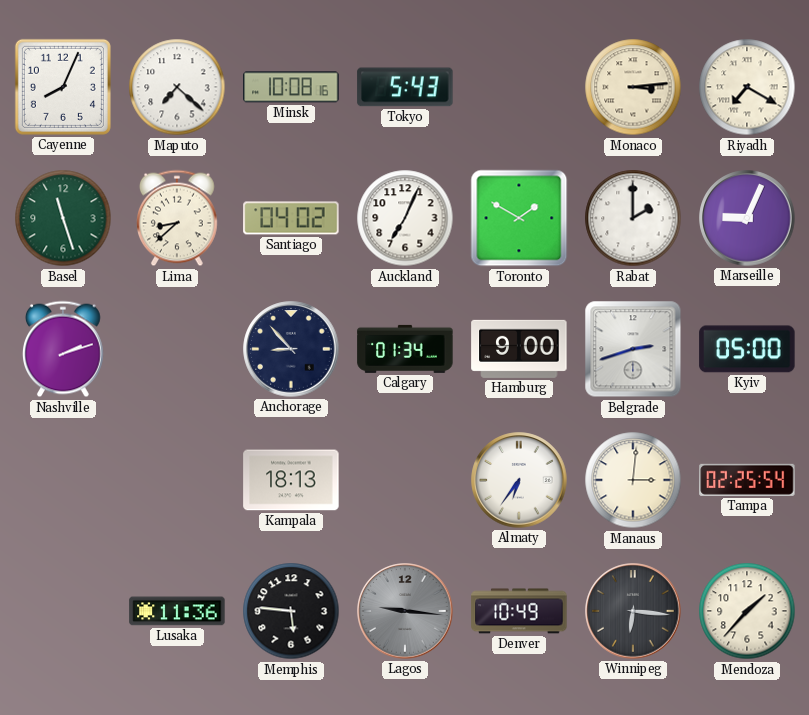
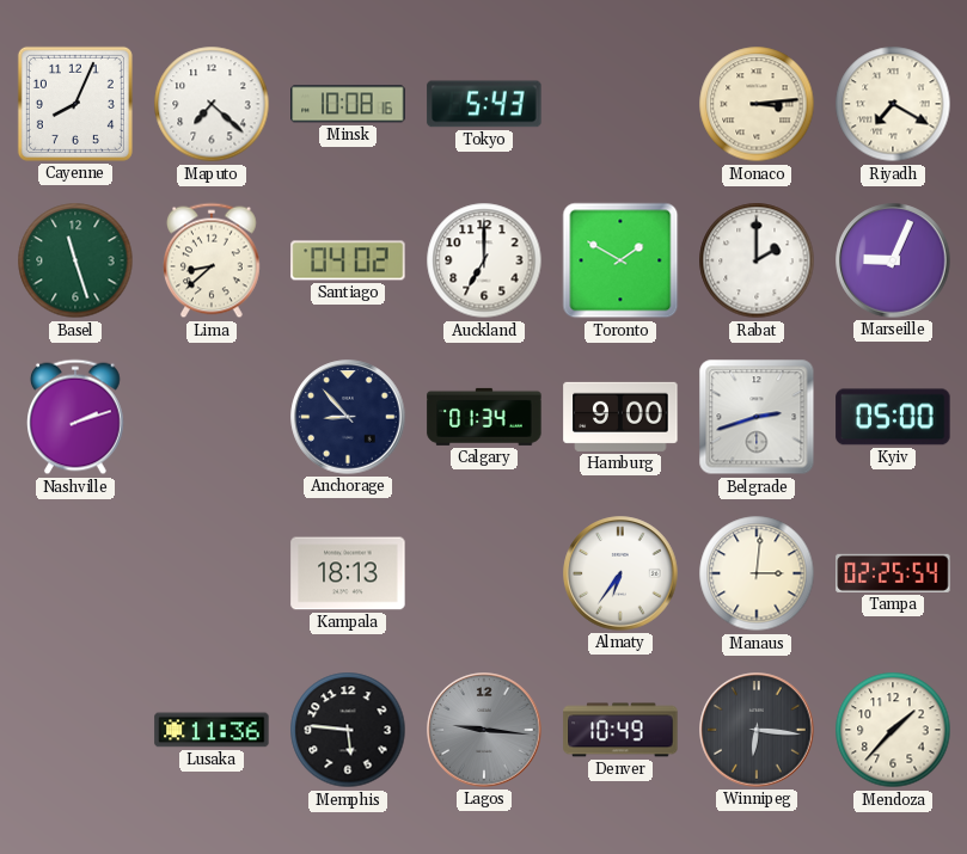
Auckland: 7:04 -> 7:00 (484, 260)
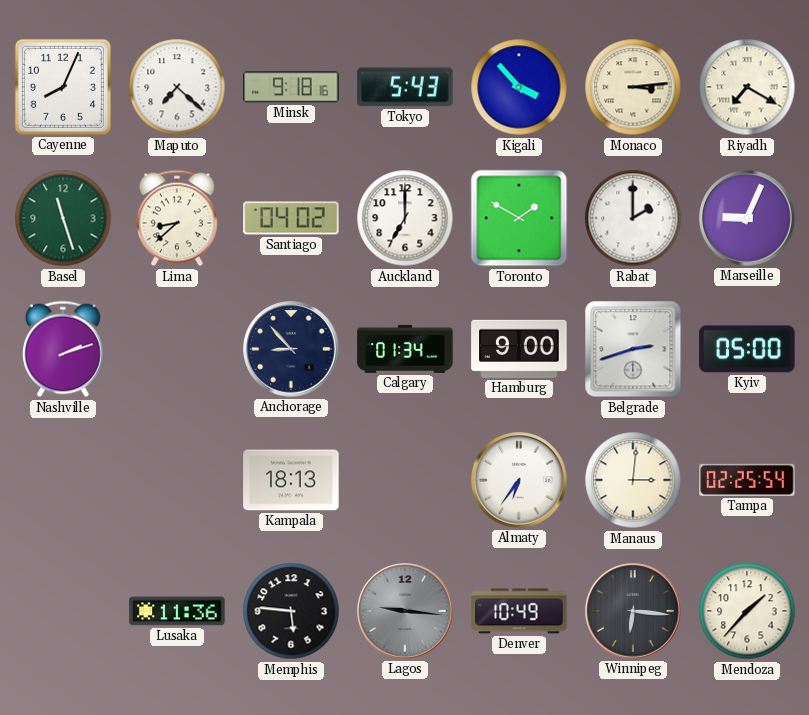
Minsk: 10:08 -> 9:18 (291, 87)
Kigali: none -> 3:53 (519, 87)
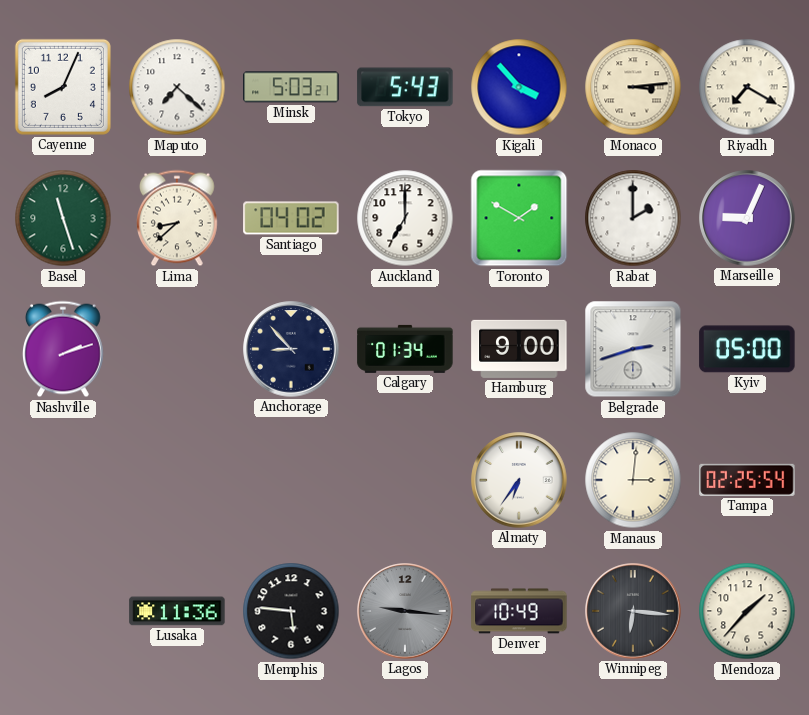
Minsk: 9:18 -> 5:03 (291, 87)
Kampala: 18:13 -> none (291, 480)
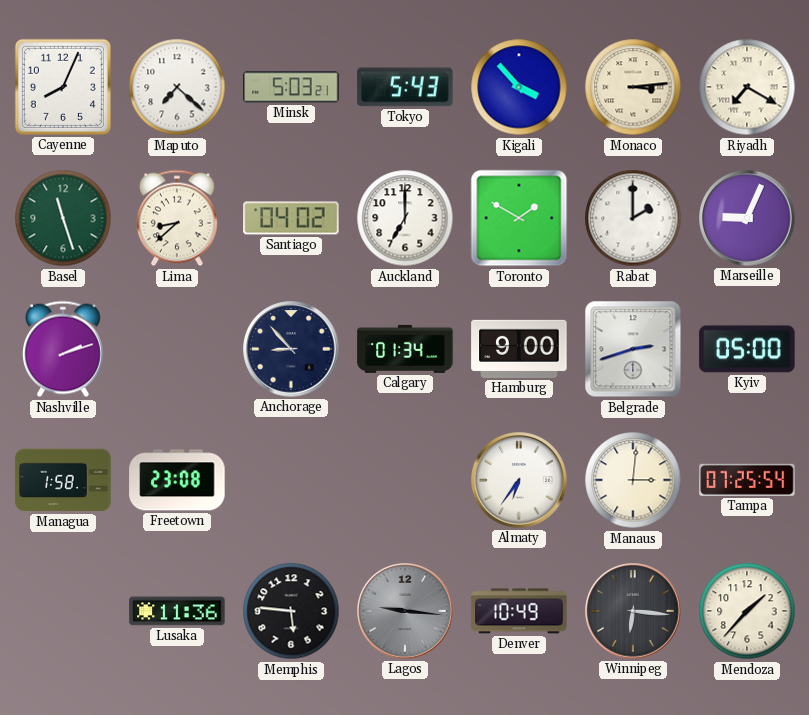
Managua: none -> 1:58 (63, 480)
Freetown: none -> 23:08 (177, 480)
Tampa: 02:25 -> 07:25 (747, 480)
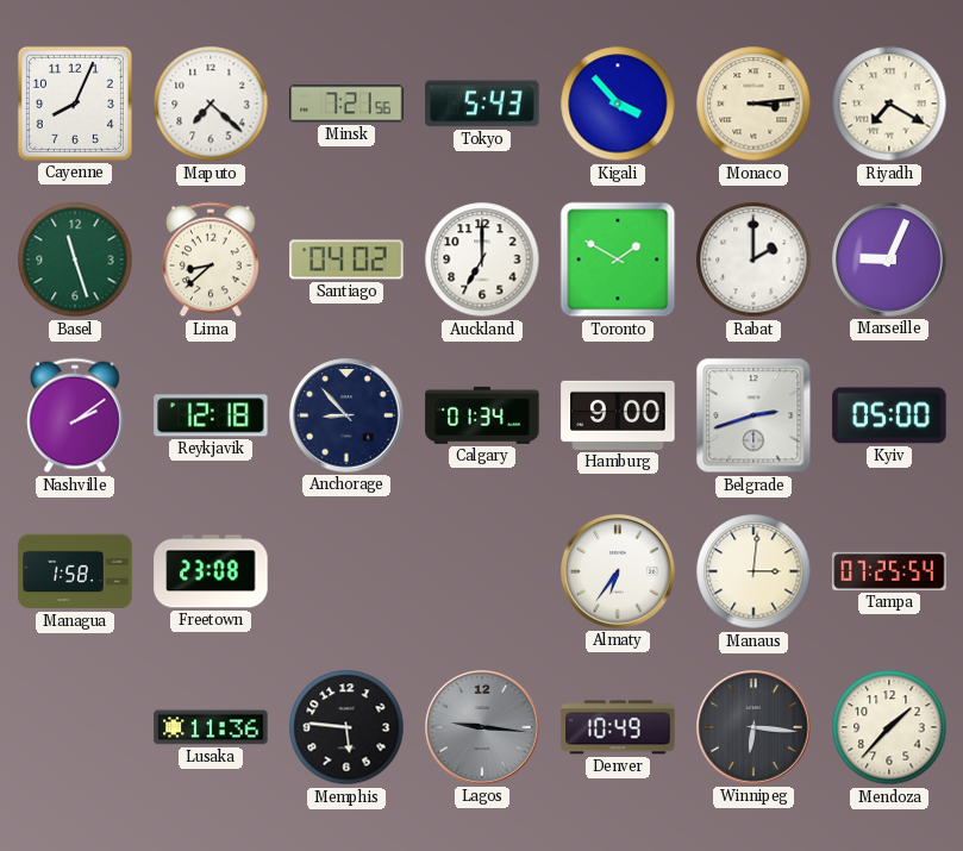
Minsk: 5:03 -> 7:21 (346, 104)
Nashville: 2:12 -> 2:09 (76, 415)
Reykjavik: none -> 12:18 (211, 415)
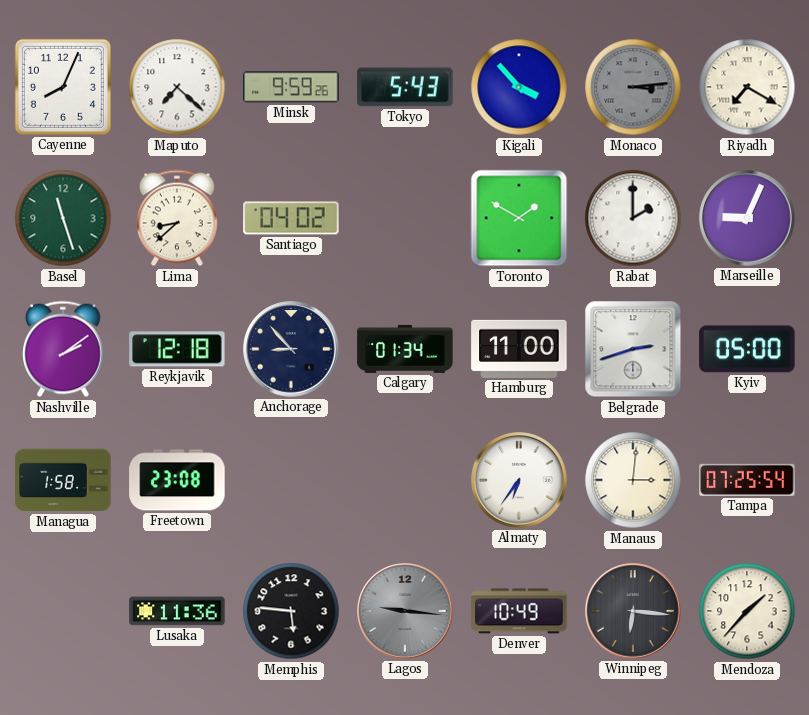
Minsk: 7:21 -> 9:59 (291, 87)
Monaco dial: cream -> grey (633, 87)
Auckland: 7:00 -> none (482, 259)
Hamburg: 9:00 -> 11:00 (519, 349)
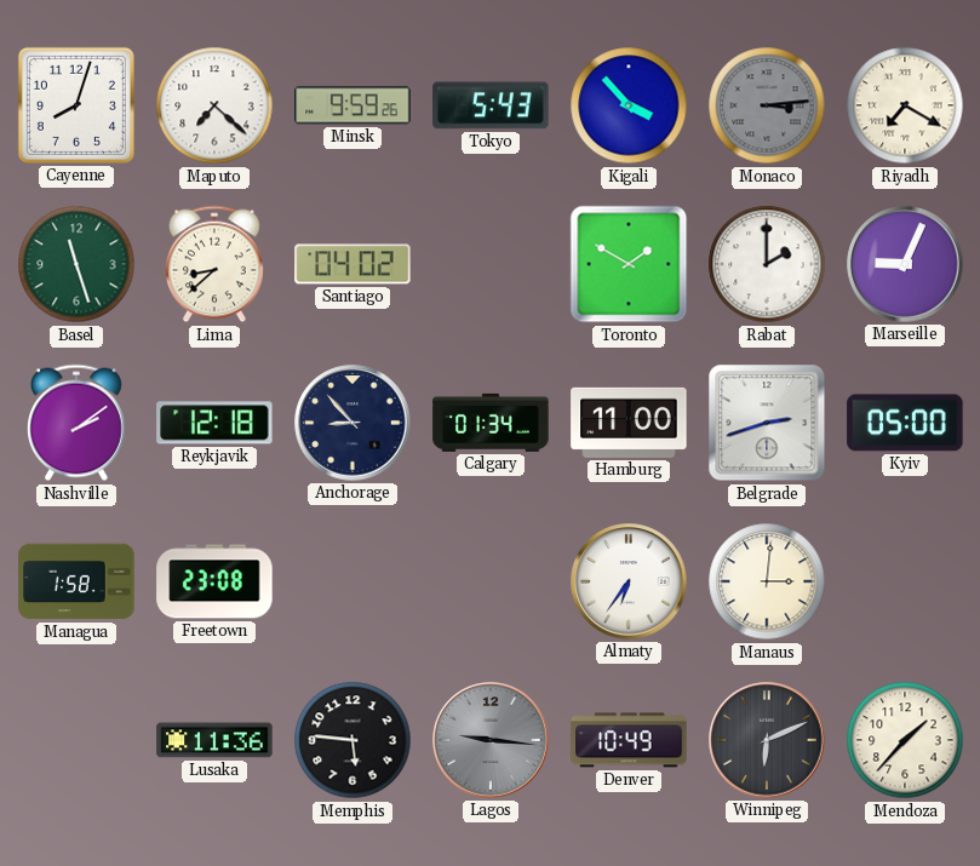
Cayenne: 8:04 -> 8:03 (76, 105)
Tampa: 07:25 -> none (747, 480)
Winnipeg: 6:16 -> 6:11 (767, 740)
